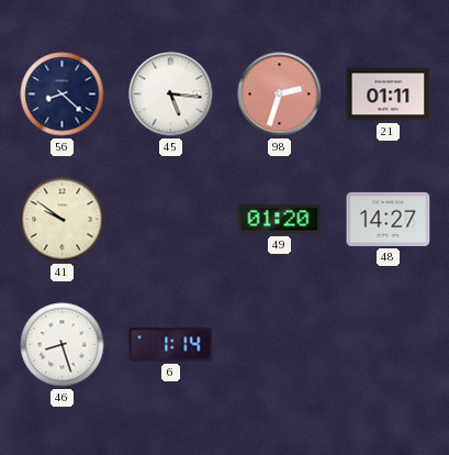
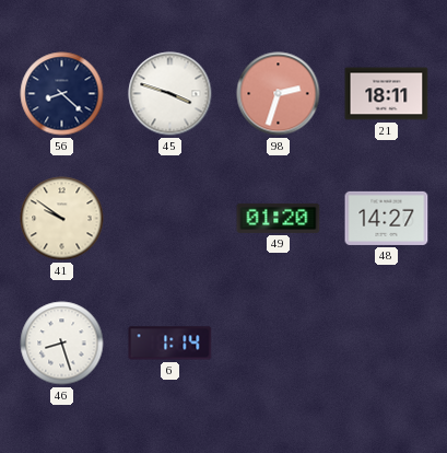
45: 5:16 -> 3:48 (170, 94)
21: 01:11 -> 18:11 (387, 94)
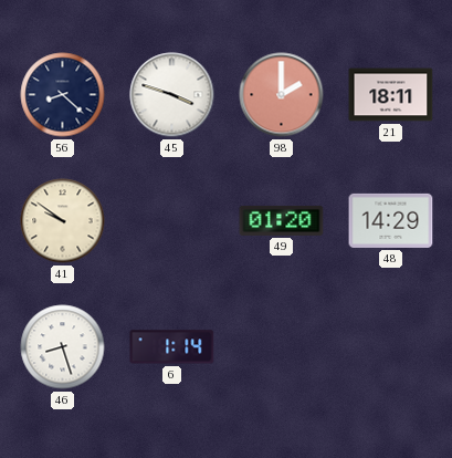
98: 2:33 -> 2:00 (282, 95)
48: 14:27 -> 14:29 (391, 220)
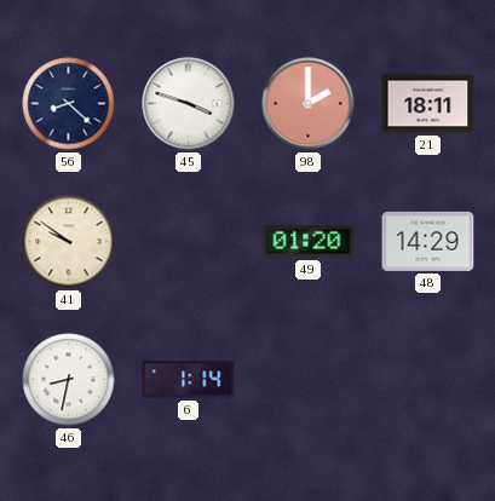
46: 8:27 -> 8:32 (69, 380)
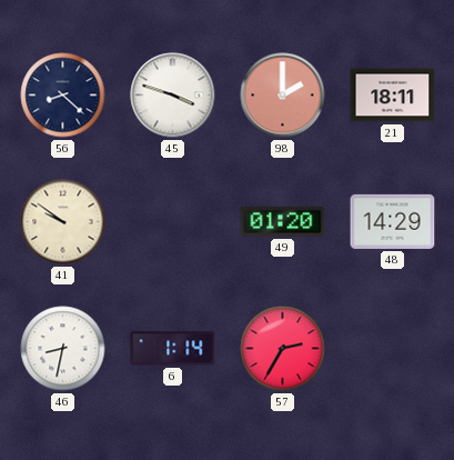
57: none -> 2:35 (283, 349)
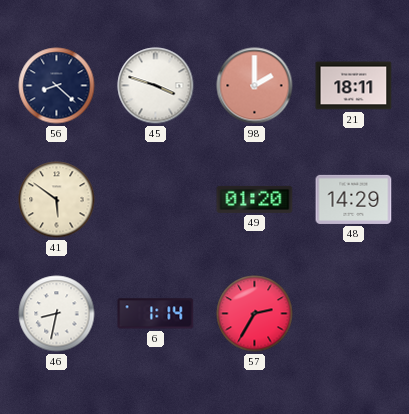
41: 9:51 -> 5:51 (57, 200)
